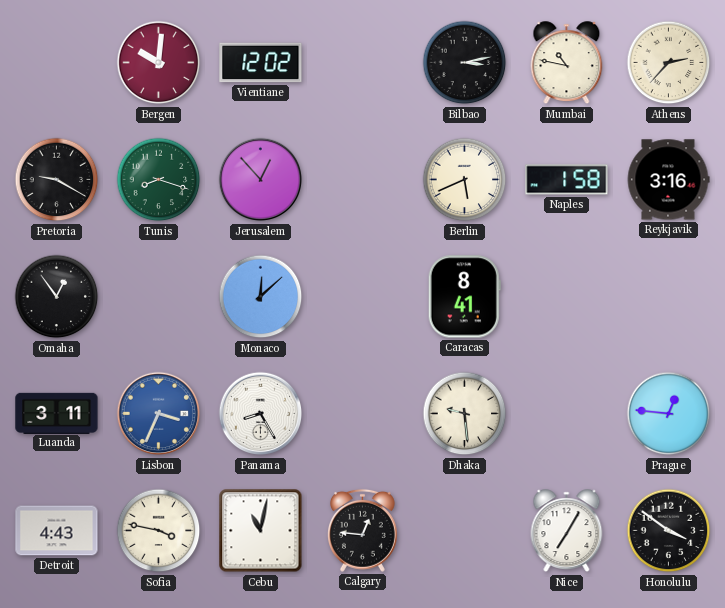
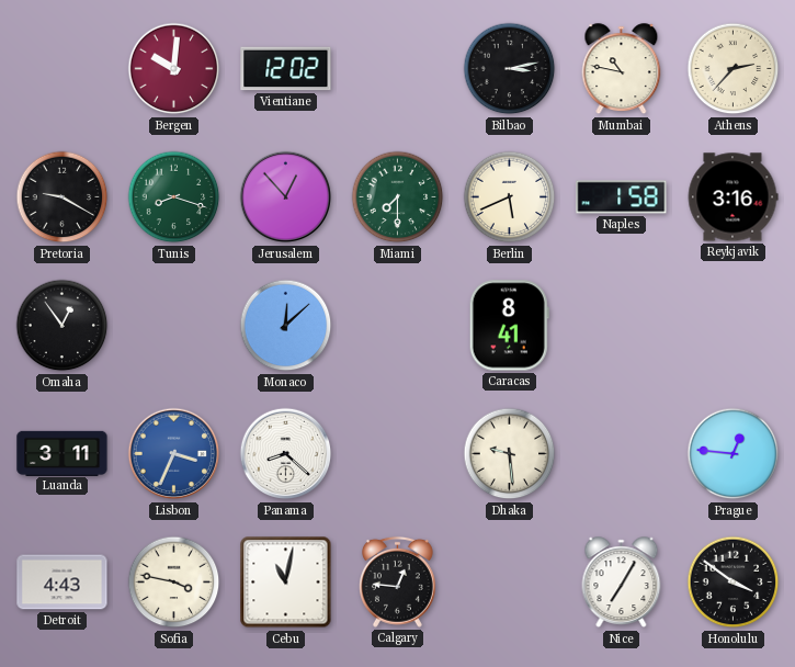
Miami: none -> 7:30 (398, 197)
Panama: 8:25 -> 8:22 (286, 454)
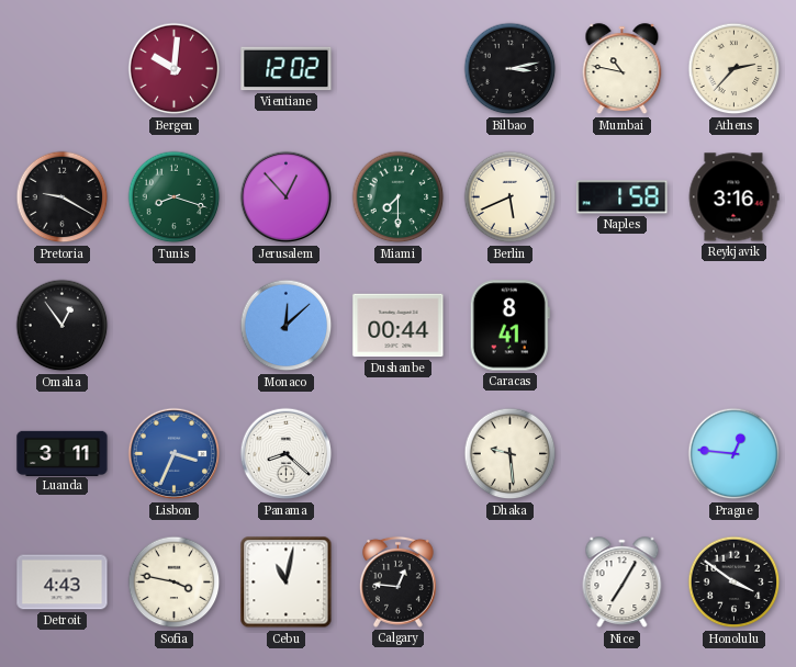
Dushanbe: none -> 00:44 (399, 326)
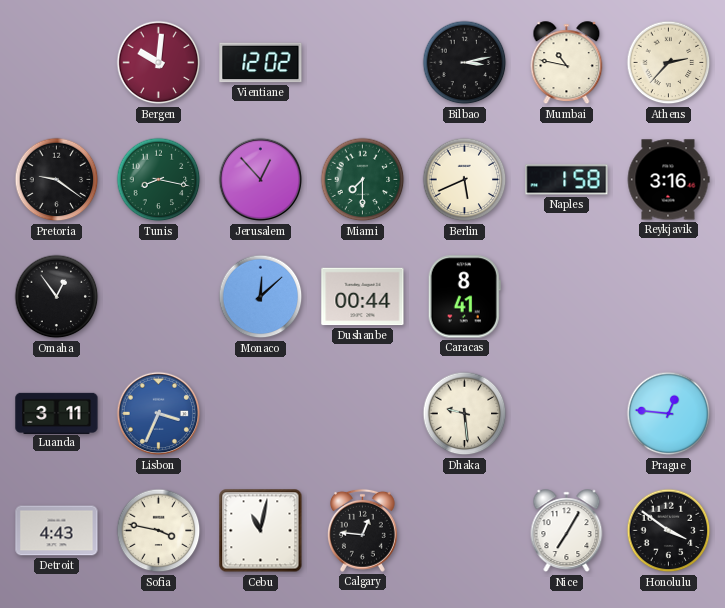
Pretoria: 9:20 -> 9:21 (57, 180)
Tunis: 8:18 -> 8:17 (159, 180)
Panama: 8:22 -> none (287, 454)
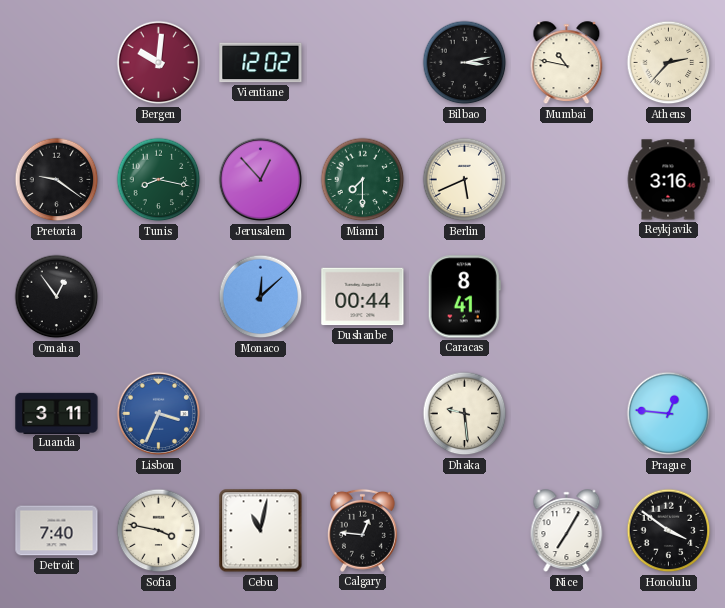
Naples: 1:58 -> none (567, 180)
Detroit: 4:43 -> 7:40 (57, 531)
